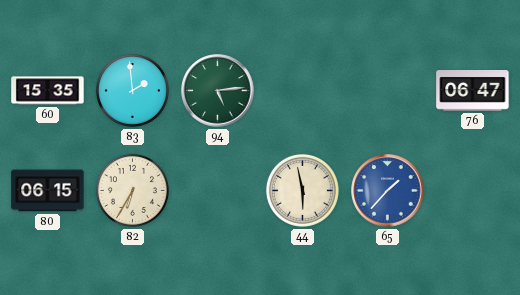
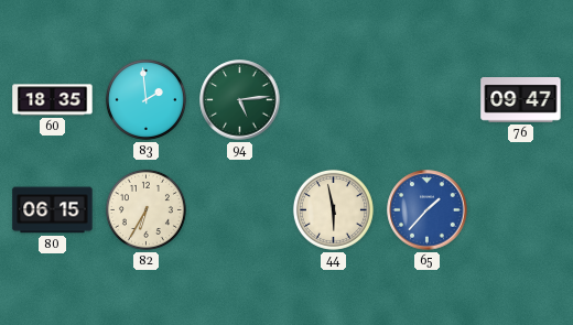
60: 15:35 -> 18:35 (53, 100)
76: 06:47 -> 09:47 (521, 100)
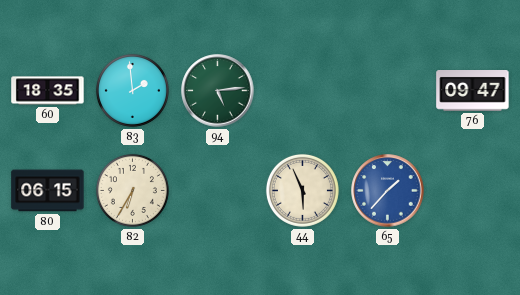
44: 5:58 -> 5:56 (302, 190)
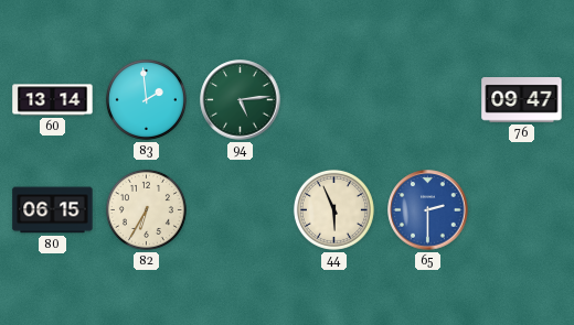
60: 18:35 -> 13:14 (53, 100)
65: 1:37 -> 2:30 (428, 210)
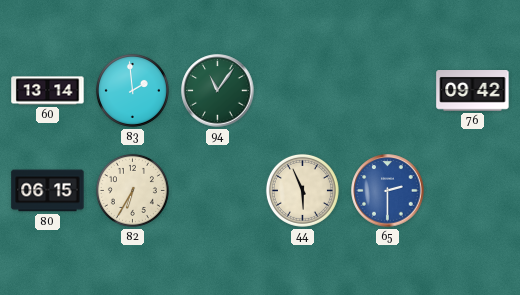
94: 5:14 -> 11:06 (218, 91)
76: 09:47 -> 09:42 (473, 91)
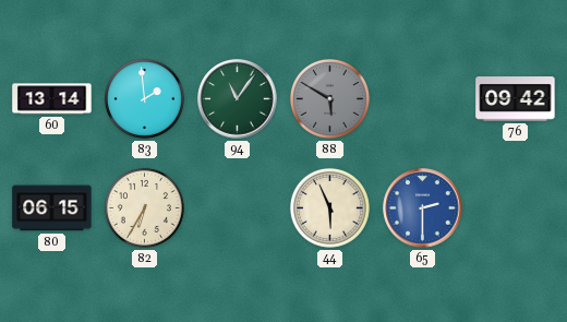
88: none -> 5:50 (329, 98)
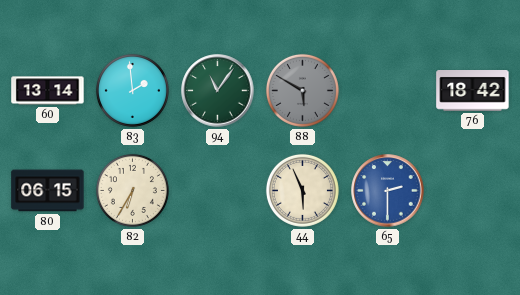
76: 09:42 -> 18:42 (473, 91)
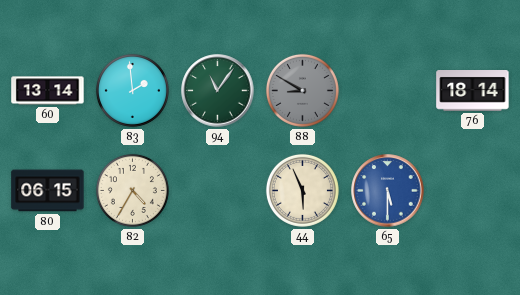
88: 5:50 -> 8:50 (302, 90)
76: 18:42 -> 18:14 (473, 91)
82: 6:35 -> 4:35 (132, 190)
65: 2:30 -> 5:30 (388, 191)
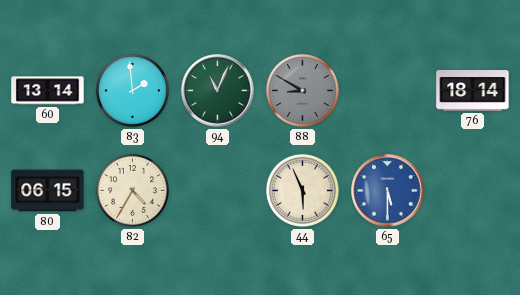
94: 11:06 -> 11:04 (218, 91)
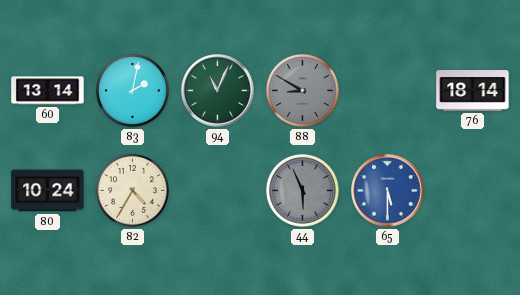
83: 1:59 -> 2:02 (132, 90)
80: 06:15 -> 10:24 (48, 191)
44 dial: cream -> grey (302, 190)
